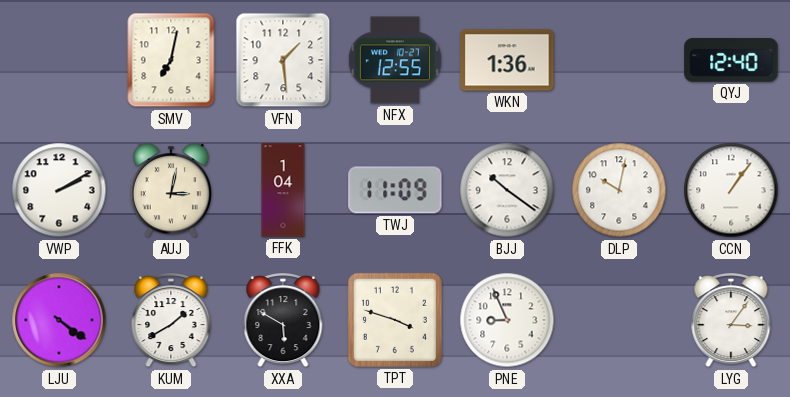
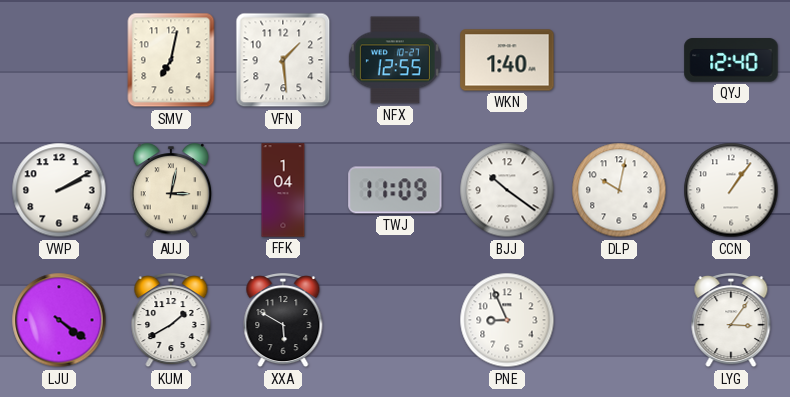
WKN: 1:36 -> 1:40 (507, 60)
TPT: 3:48 -> none (395, 320)
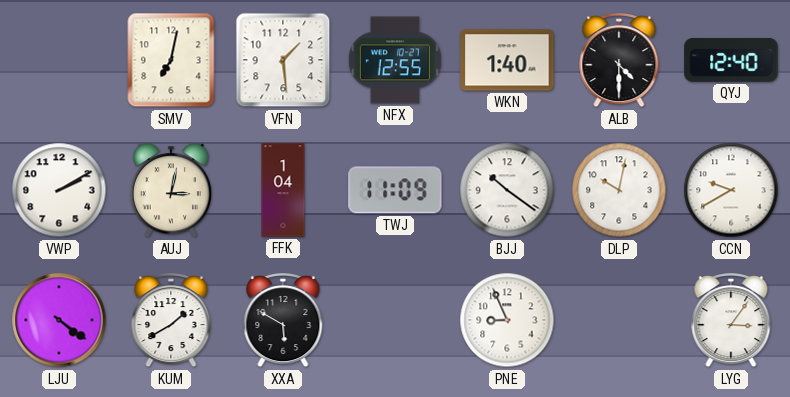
ALB: none -> 4:30 (619, 61)
CCN: 1:06 -> 9:40 (731, 190)
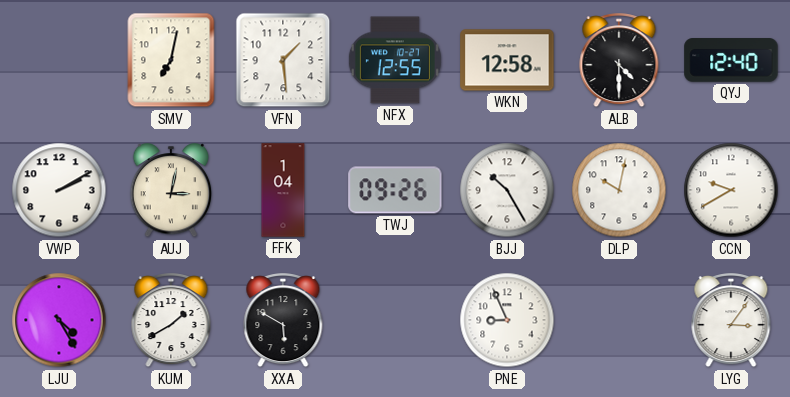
WKN: 1:40 -> 12:58 (507, 60)
TWJ: 11:09 -> 09:26 (395, 190)
BJJ: 10:21 -> 10:25 (507, 190)
LJU: 4:21 -> 4:25 (59, 320)
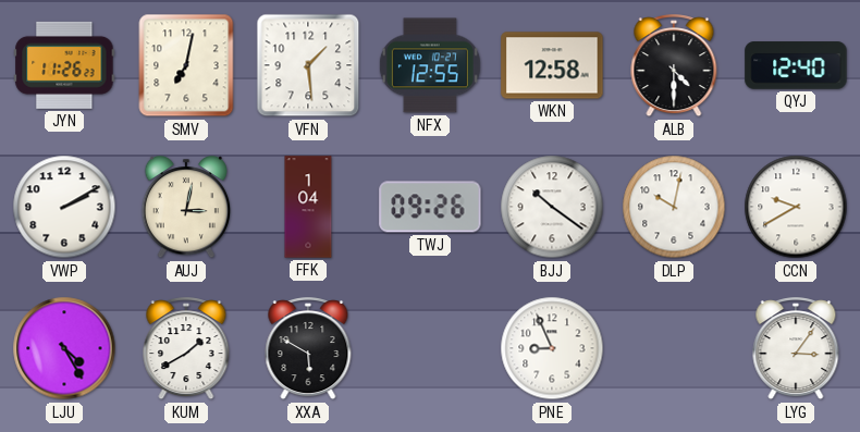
JYN: none -> 11:26 (64, 65)
BJJ: 10:25 -> 10:21 (552, 207)
